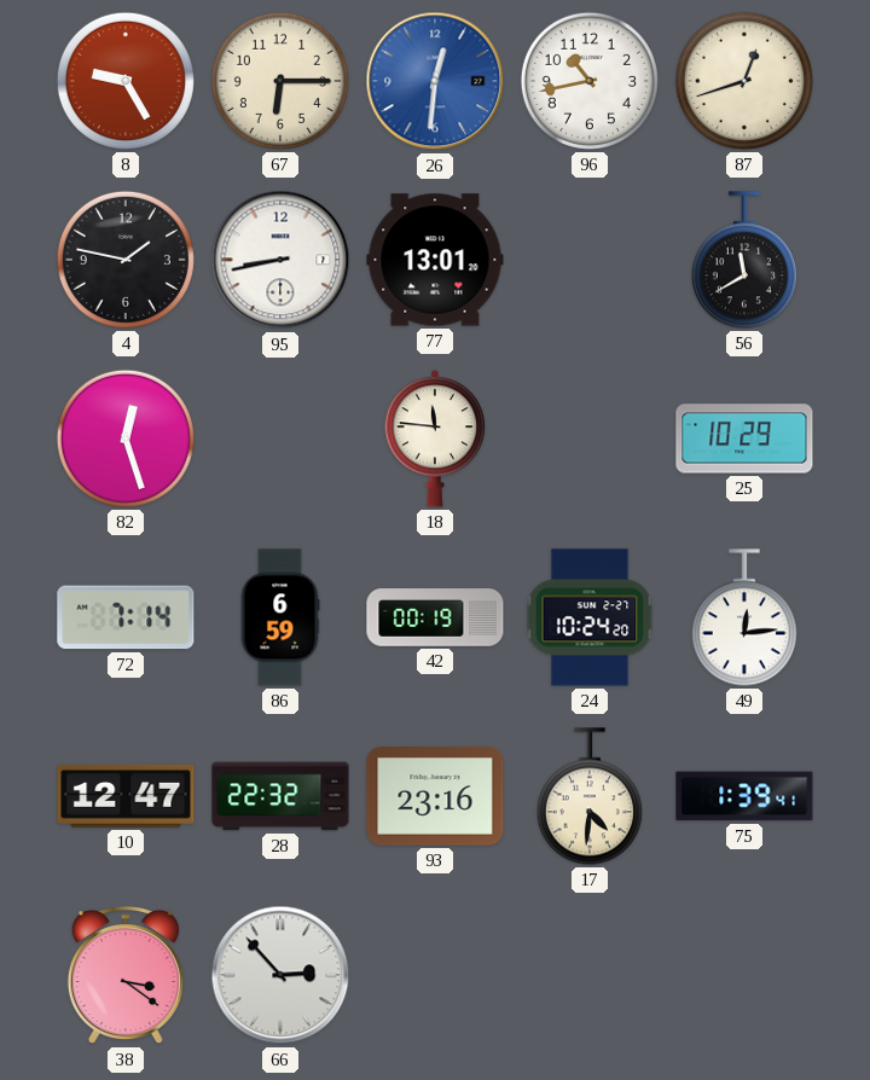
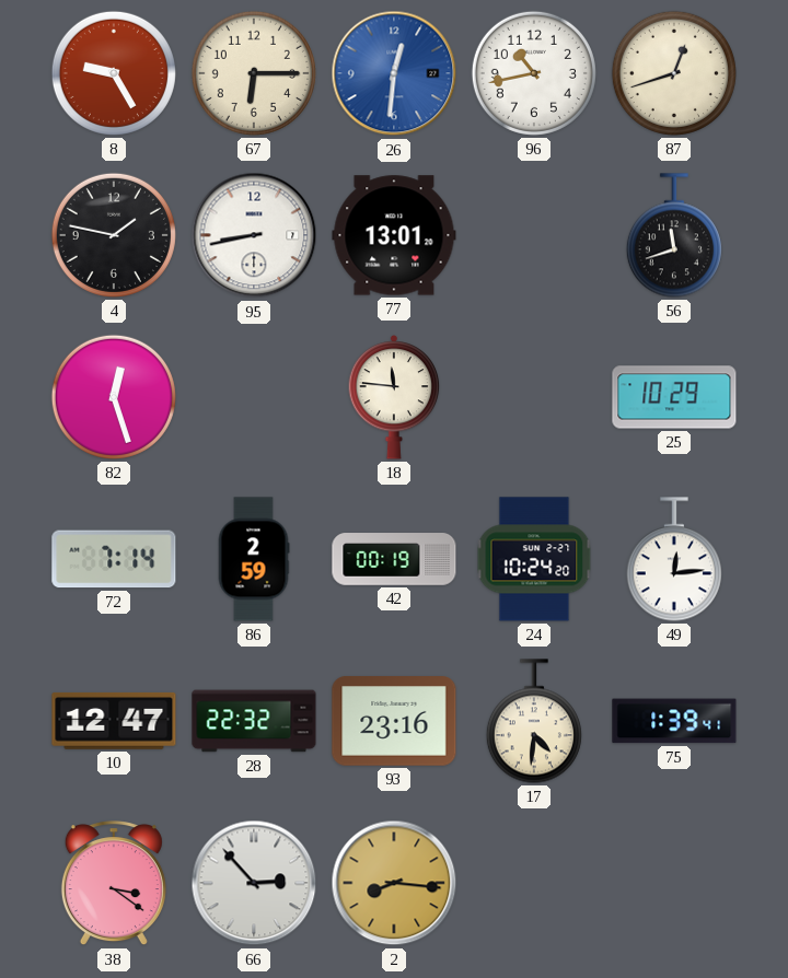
56: 11:40 -> 11:42 (674, 235)
86: 6:59 -> 2:59 (254, 559)
2: none -> 8:16 (394, 883)
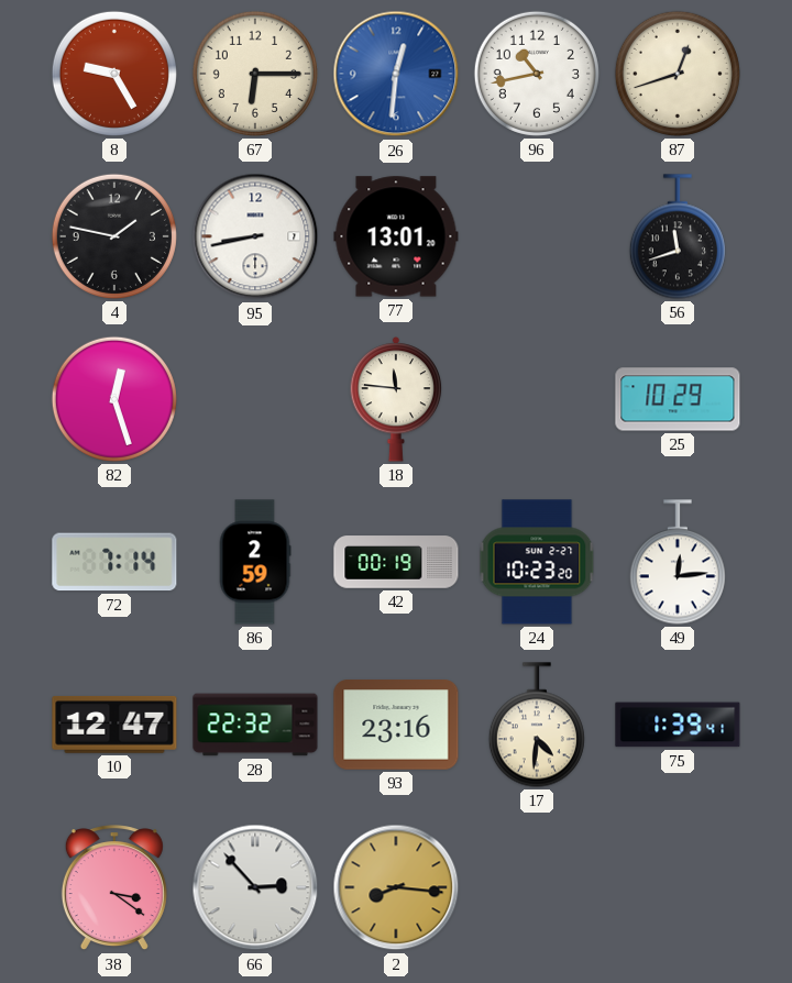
24: 10:24 -> 10:23 (537, 562)
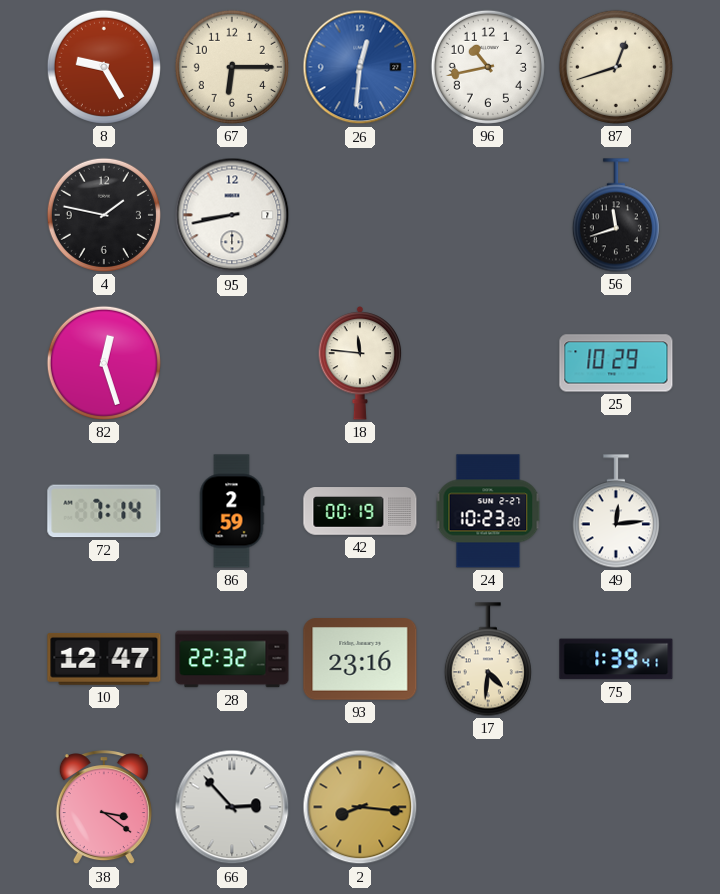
77: 13:01 -> none (396, 236)
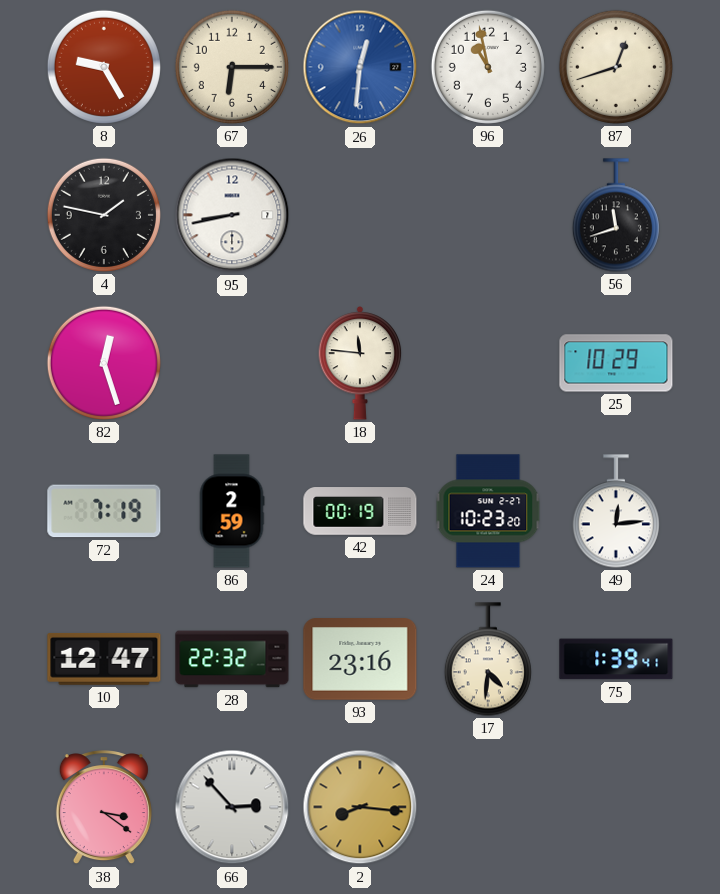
96: 10:43 -> 10:58 (488, 67)
72: 7:14 -> 7:19 (104, 511)
